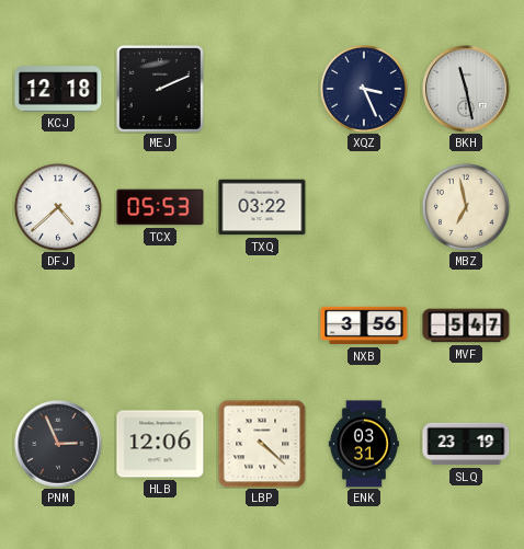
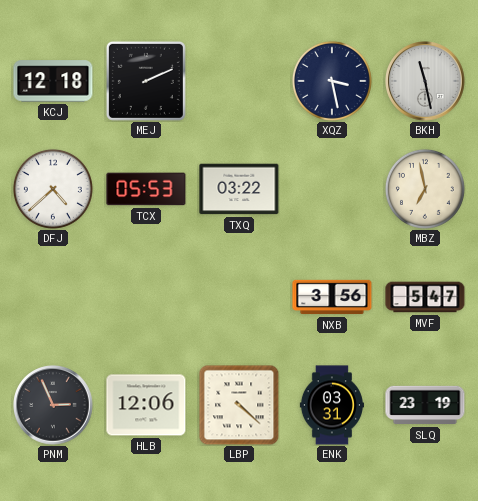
XQZ: 3:26 -> 3:28 (332, 81)
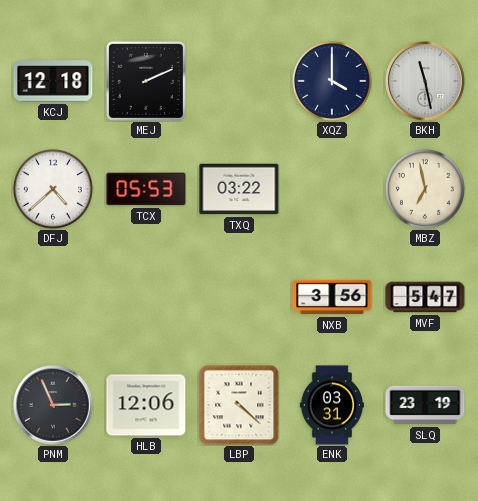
XQZ: 3:28 -> 4:00 (332, 81)
